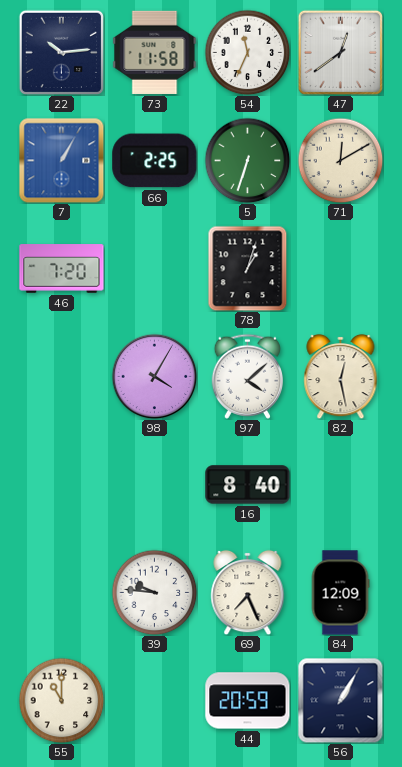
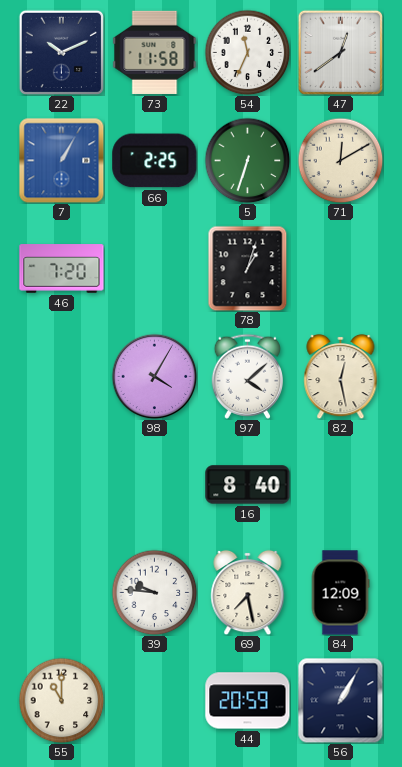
22: 10:14 -> 10:11 (61, 52)
69: 7:26 -> 7:28 (248, 592)
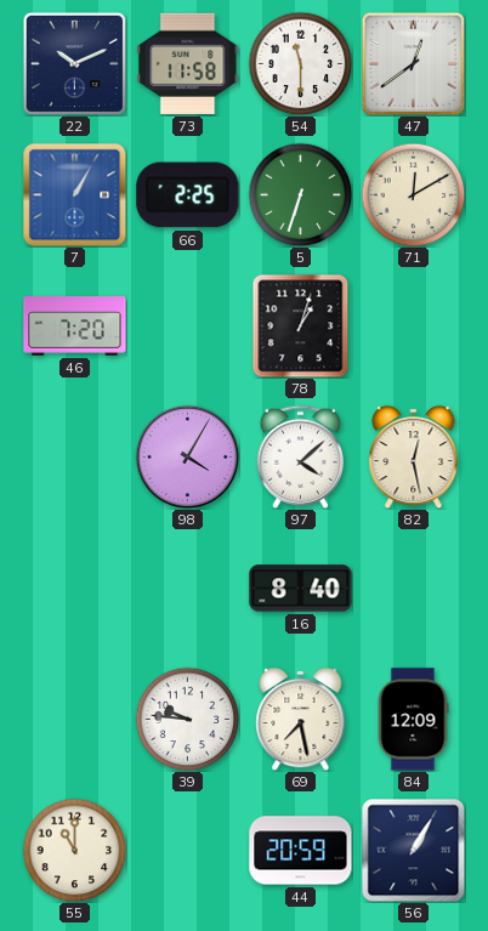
54: 11:34 -> 11:30 (300, 63)
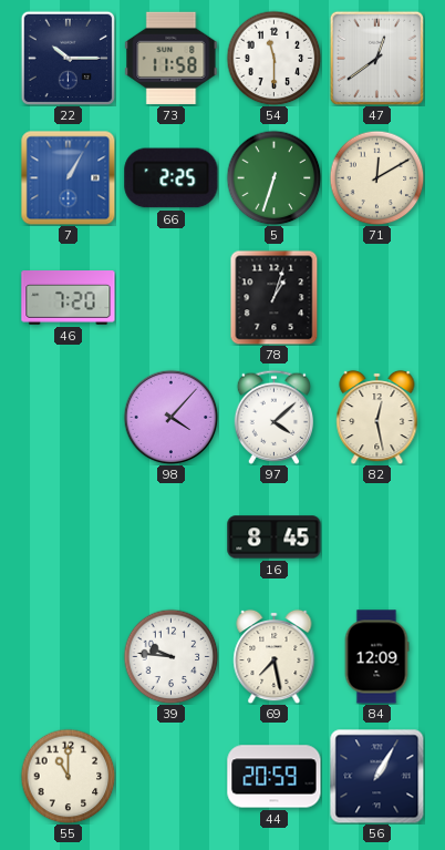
22: 10:11 -> 10:15 (68, 58)
98: 4:05 -> 4:07 (170, 417)
16: 8:40 -> 8:45 (275, 537)
